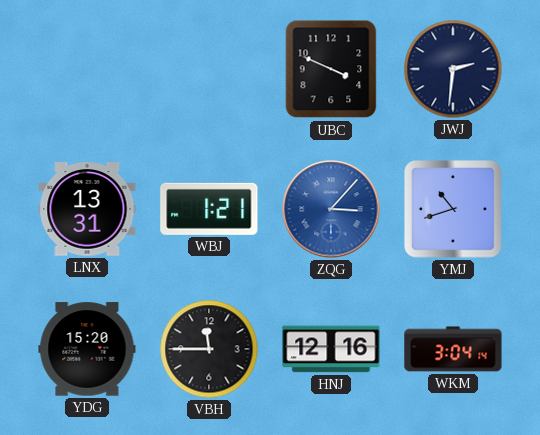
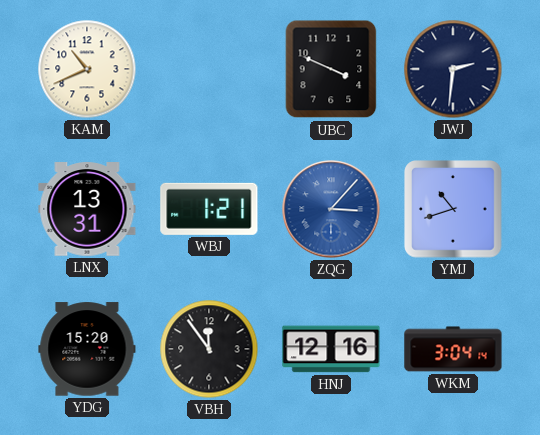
KAM: none -> 10:41 (87, 69)
VBH: 11:45 -> 11:54 (209, 349)
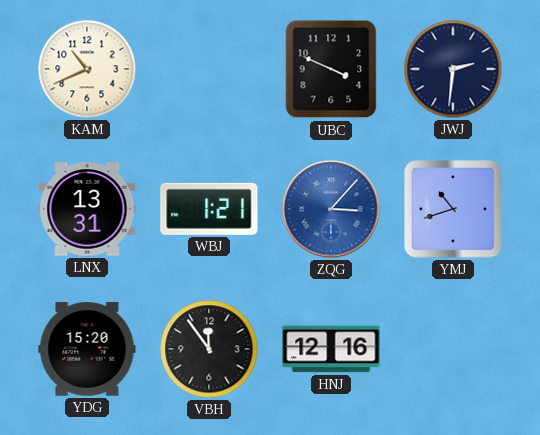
WKM: 3:04 -> none (453, 349)
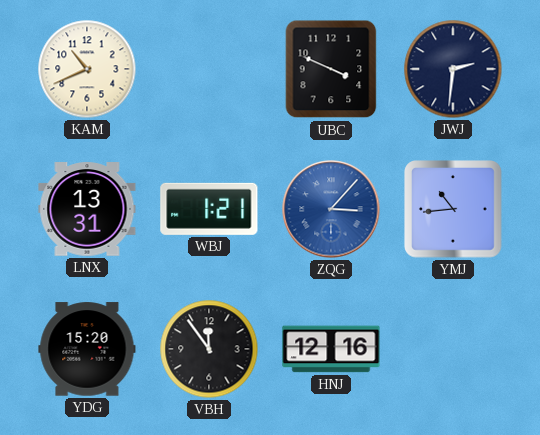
YMJ: 10:42 -> 10:44 (454, 210)
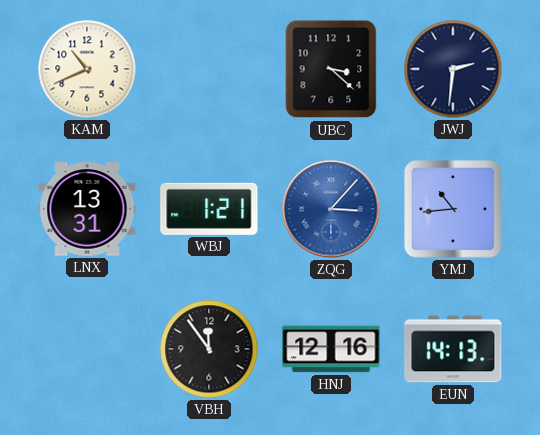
UBC: 3:49 -> 3:22 (331, 69)
YDG: 15:20 -> none (87, 349)
EUN: none -> 14:13 (453, 349)
